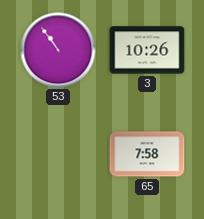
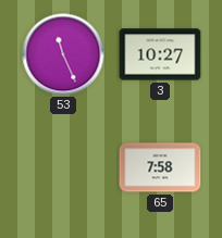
53: 10:54 -> 11:26 (63, 54)
3: 10:26 -> 10:27 (160, 54)
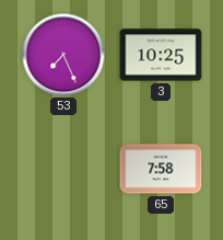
53: 11:26 -> 7:26 (63, 55)
3: 10:27 -> 10:25 (161, 55)
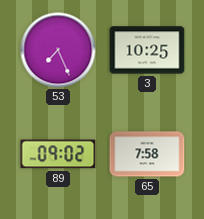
89: none -> 09:02 (58, 154)
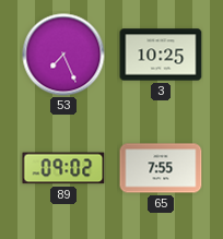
65: 7:58 -> 7:55 (161, 168)
